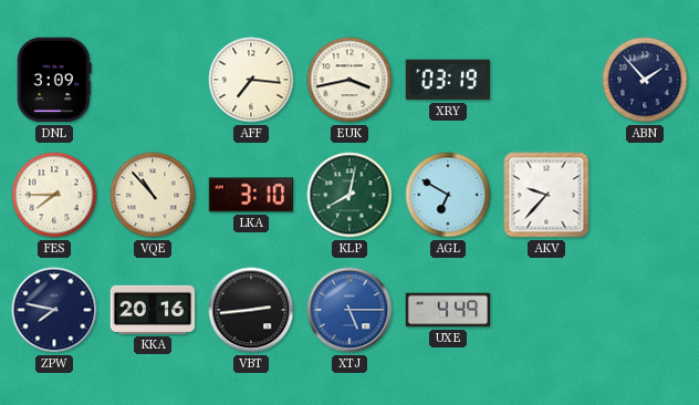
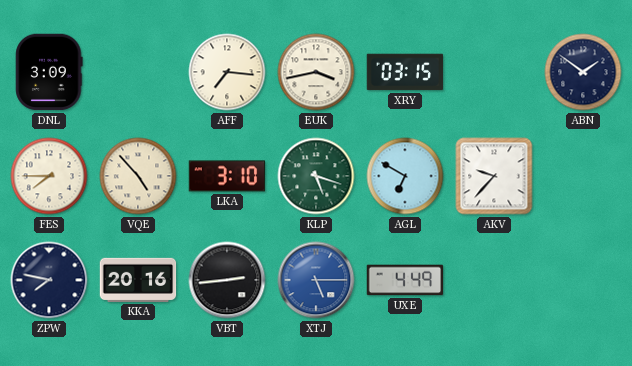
XRY: 03:19 -> 03:15 (405, 72)
ABN: 1:53 -> 1:51 (583, 72)
VQE: 10:53 -> 4:53 (138, 176)
KLP: 8:02 -> 5:18 (316, 176)
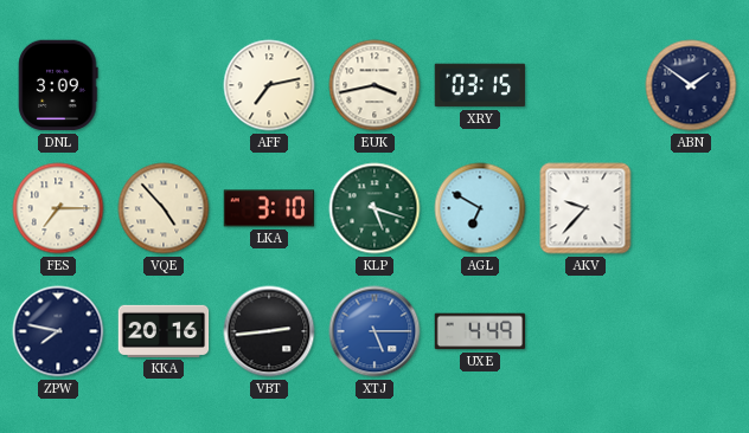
AFF: 7:16 -> 7:13 (269, 85)
FES: 7:45 -> 7:15 (58, 208)
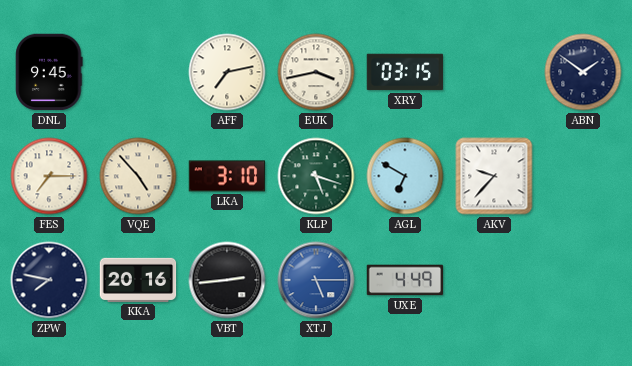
DNL: 3:09 -> 9:45 (49, 72)
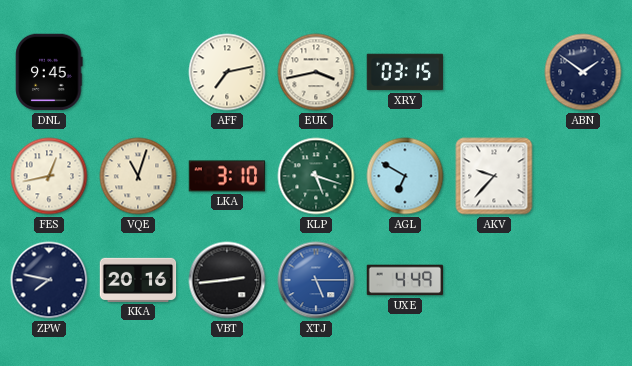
FES: 7:15 -> 12:43 (49, 176)
VQE: 4:53 -> 11:03 (138, 176)
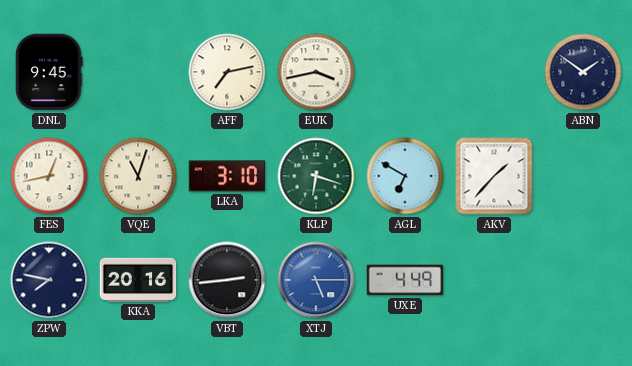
XRY: 03:15 -> none (405, 72)
KLP: 5:18 -> 6:18 (316, 176)
AKV: 9:37 -> 1:37 (494, 176)
